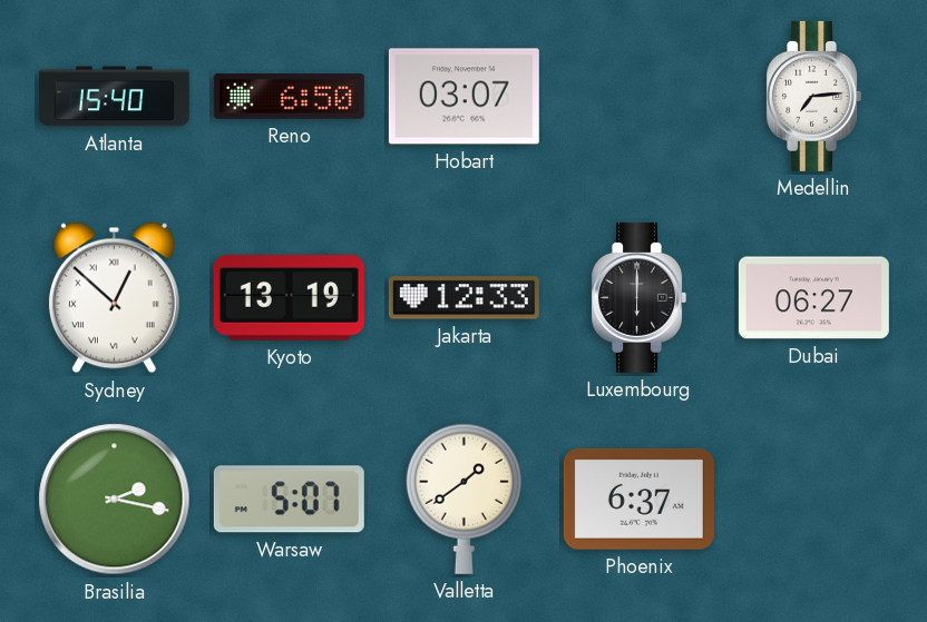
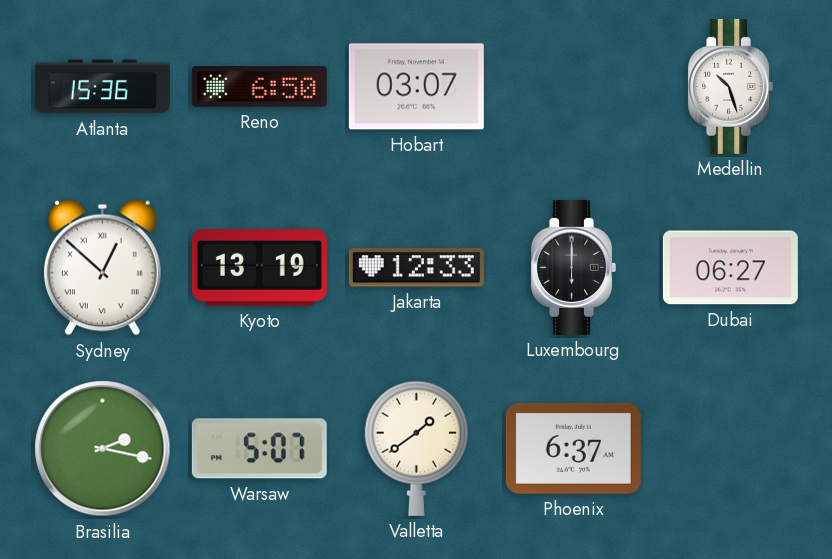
Atlanta: 15:40 -> 15:36 (102, 87)
Medellin: 7:14 -> 10:27 (730, 86)
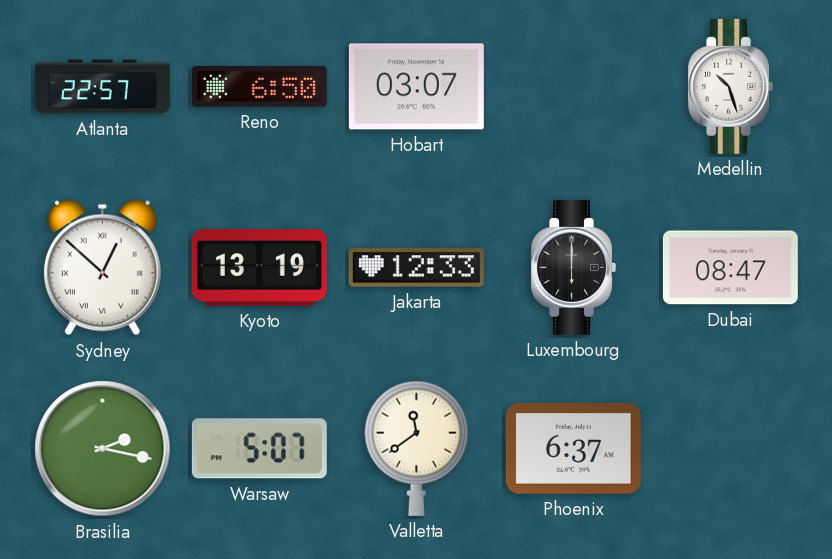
Atlanta: 15:36 -> 22:57 (102, 87)
Dubai: 06:27 -> 08:47 (730, 268)
Valletta: 1:39 -> 11:39 (416, 448)
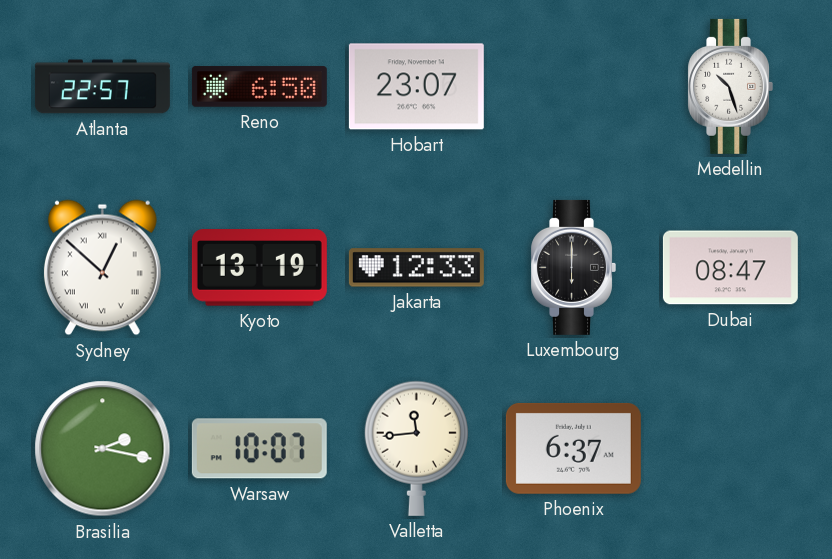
Hobart: 03:07 -> 23:07 (416, 87)
Warsaw: 5:07 -> 10:07 (259, 449)
Valletta: 11:39 -> 11:44 (416, 448)
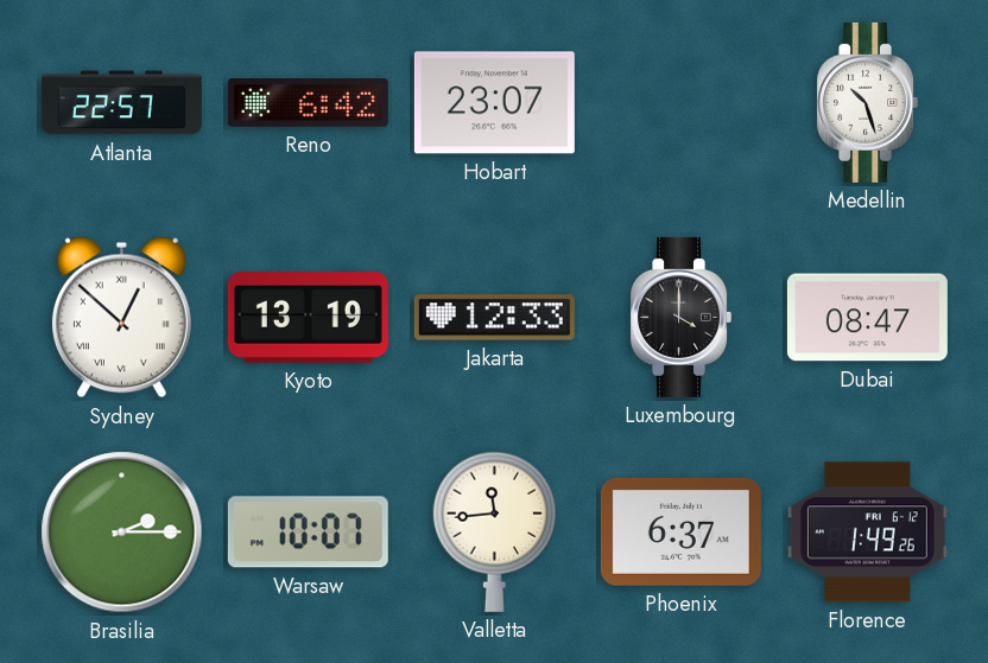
Reno: 6:50 -> 6:42 (308, 103)
Luxembourg: 6:00 -> 4:00 (680, 317)
Brasilia: 2:17 -> 2:15 (122, 533)
Florence: none -> 1:49 (867, 533)
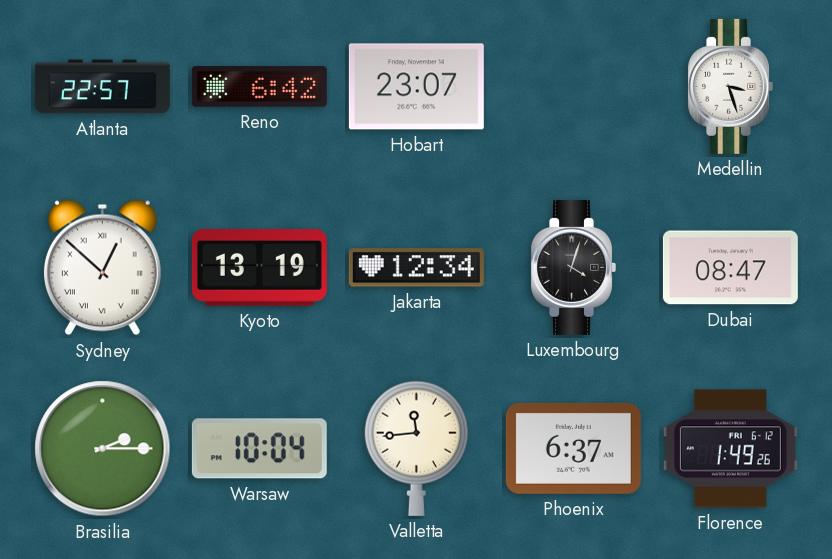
Medellin: 10:27 -> 3:27 (730, 86)
Jakarta: 12:33 -> 12:34 (416, 268)
Luxembourg: 4:00 -> 4:03 (573, 267)
Warsaw: 10:07 -> 10:04 (259, 449)
